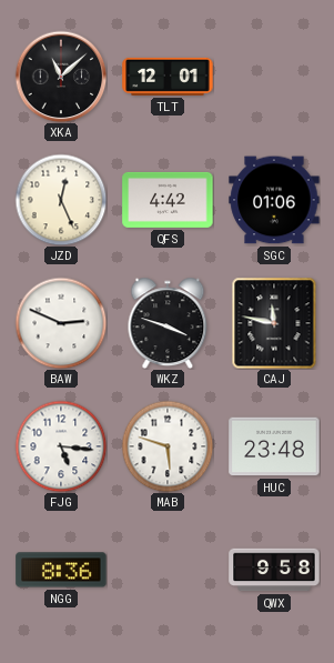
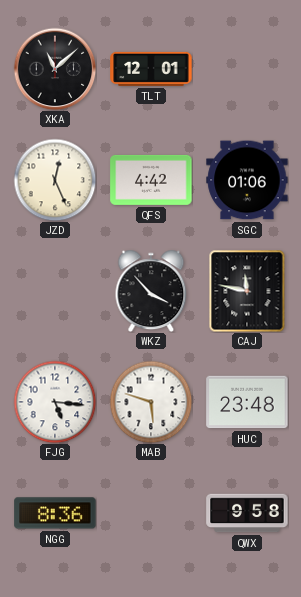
BAW: 2:49 -> none (61, 323)
WKZ: 3:48 -> 3:53 (151, 291)
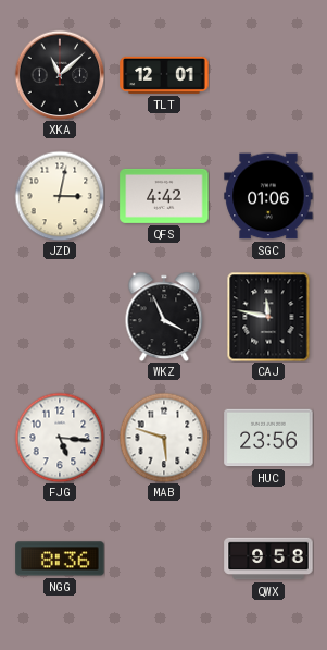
JZD: 12:26 -> 3:02 (60, 196)
WKZ: 3:53 -> 3:56 (164, 317)
HUC: 23:48 -> 23:56 (268, 438)
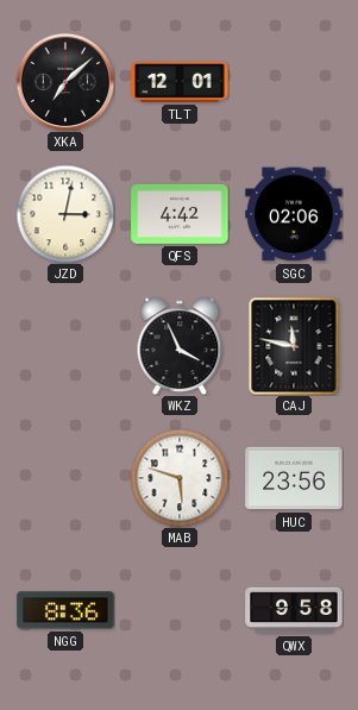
XKA: 11:08 -> 7:08 (65, 82)
SGC: 01:06 -> 02:06 (294, 214)
FJG: 5:16 -> none (60, 438)
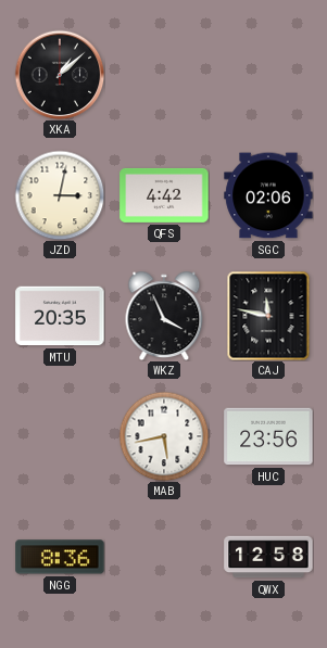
XKA: 7:08 -> 1:08 (60, 75)
TLT: 12:01 -> none (180, 82)
MTU: none -> 20:35 (60, 316)
MAB: 5:48 -> 5:43 (164, 436)
QWX: 9:58 -> 12:58 (268, 557)
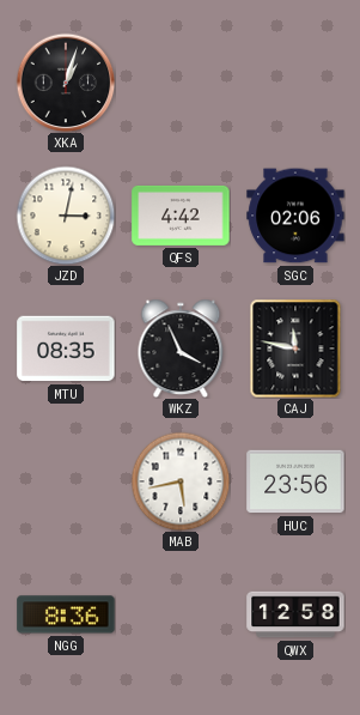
XKA: 1:08 -> 1:03 (66, 83)
MTU: 20:35 -> 08:35 (66, 349)
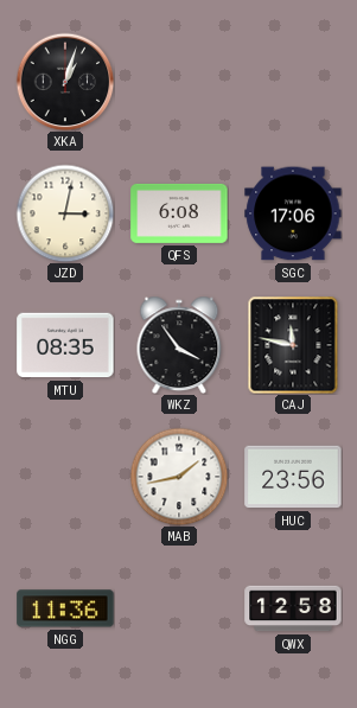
QFS: 4:42 -> 6:08 (179, 213)
SGC: 02:06 -> 17:06 (293, 213)
WKZ: 3:56 -> 3:54 (179, 345)
MAB: 5:43 -> 1:43 (179, 477)
NGG: 8:36 -> 11:36 (65, 608)
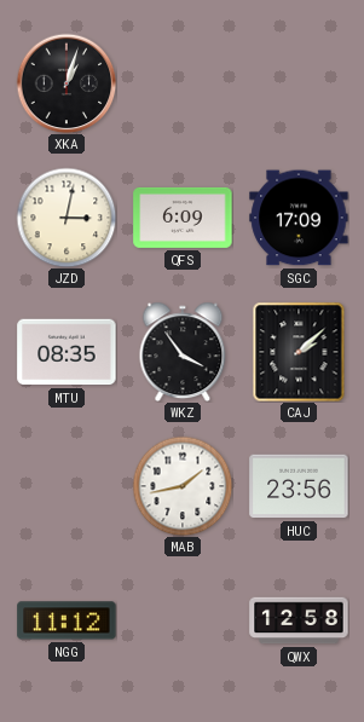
QFS: 6:08 -> 6:09 (183, 218)
SGC: 17:06 -> 17:09 (299, 218)
CAJ: 11:47 -> 2:08 (299, 352)
NGG: 11:36 -> 11:12 (67, 620)
